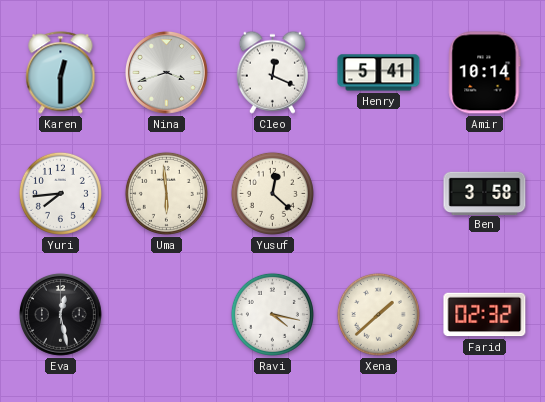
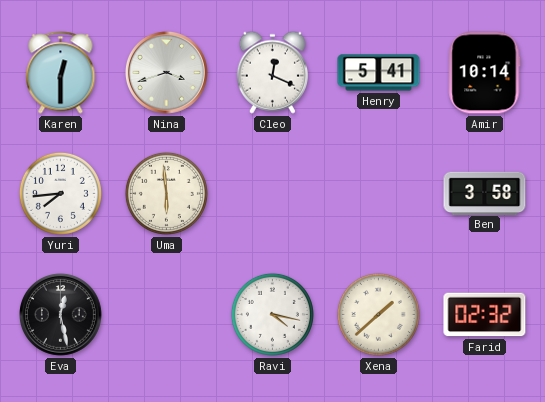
Yusuf: 12:22 -> none (272, 193)
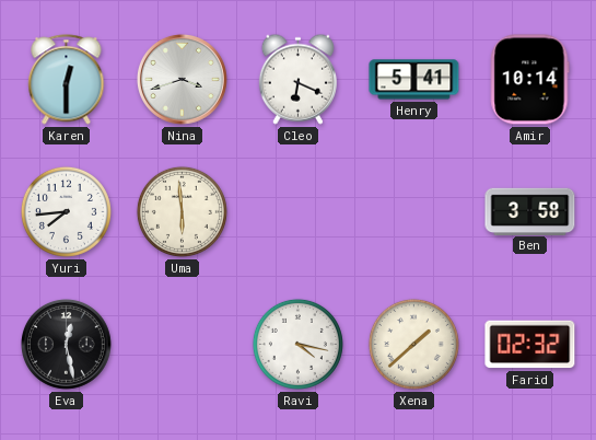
Cleo: 12:19 -> 6:19 (297, 79)
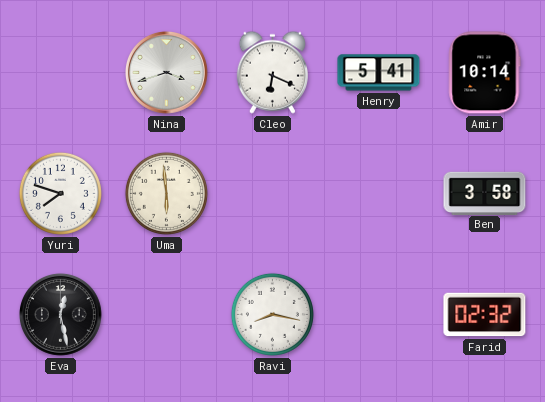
Karen: 12:30 -> none (67, 80)
Yuri: 7:44 -> 7:48 (60, 193)
Ravi: 4:17 -> 8:17 (272, 314)
Xena: 1:38 -> none (413, 344)
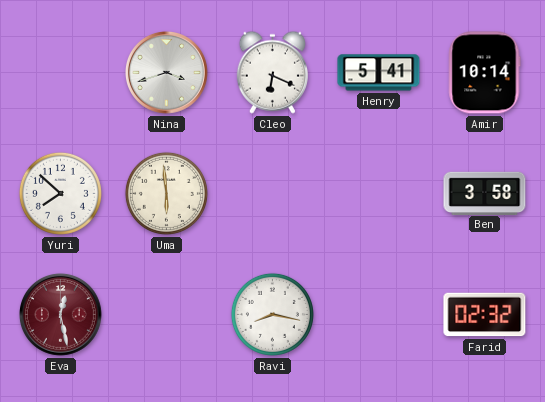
Yuri: 7:48 -> 7:52 (60, 193)
Eva dial: black -> burgundy (60, 314)
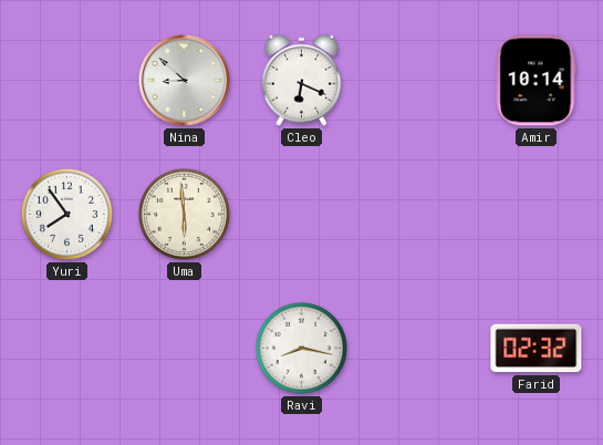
Nina: 3:42 -> 8:52 (184, 80)
Henry: 5:41 -> none (379, 73)
Yuri: 7:52 -> 7:54 (66, 214)
Ben: 3:58 -> none (485, 193)
Eva: 12:28 -> none (60, 314)
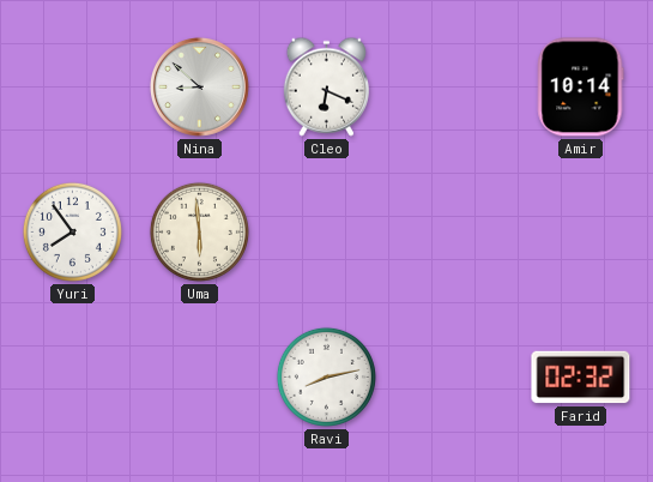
Ravi: 8:17 -> 8:13 (326, 376)
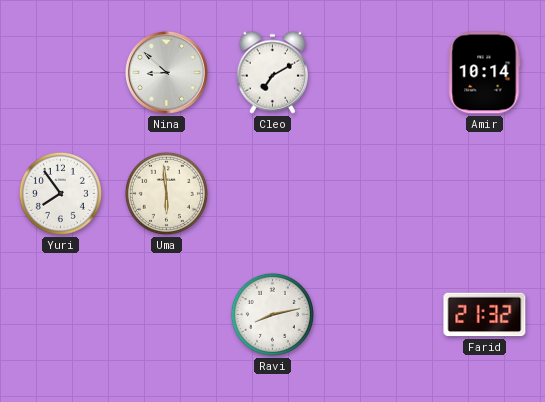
Cleo: 6:19 -> 7:10 (272, 72)
Farid: 02:32 -> 21:32 (485, 315)
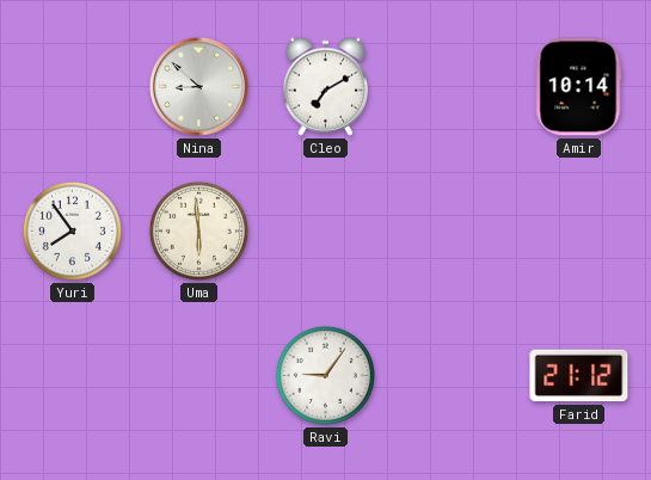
Ravi: 8:13 -> 9:06 (325, 375)
Farid: 21:32 -> 21:12 (579, 376)
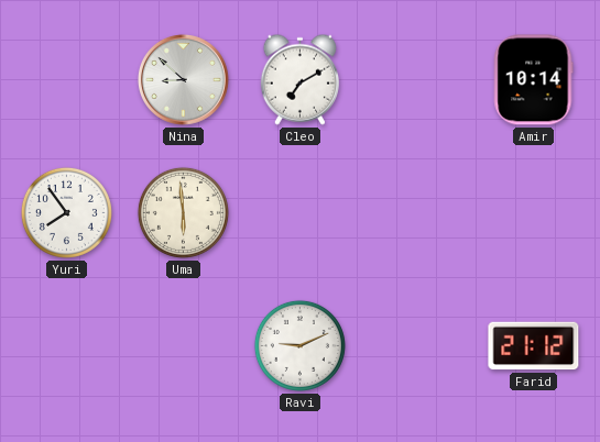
Ravi: 9:06 -> 9:11 (299, 345)
